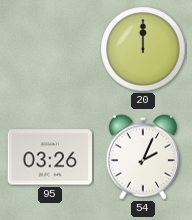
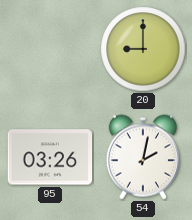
20: 12:00 -> 9:00 (143, 49)
54: 2:04 -> 2:02 (143, 157)
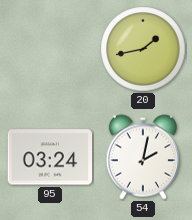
20: 9:00 -> 1:43 (143, 49)
95: 03:26 -> 03:24 (50, 157)
